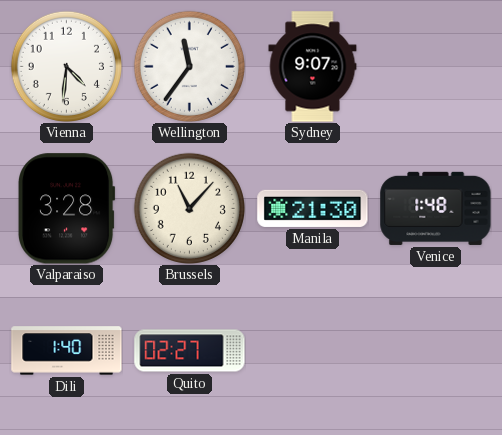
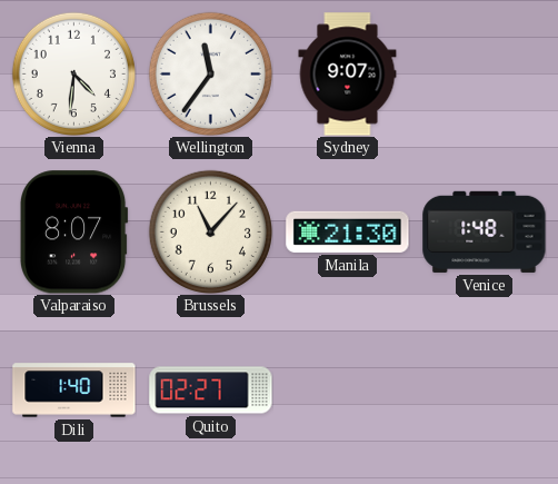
Valparaiso: 3:28 -> 8:07 (74, 233)
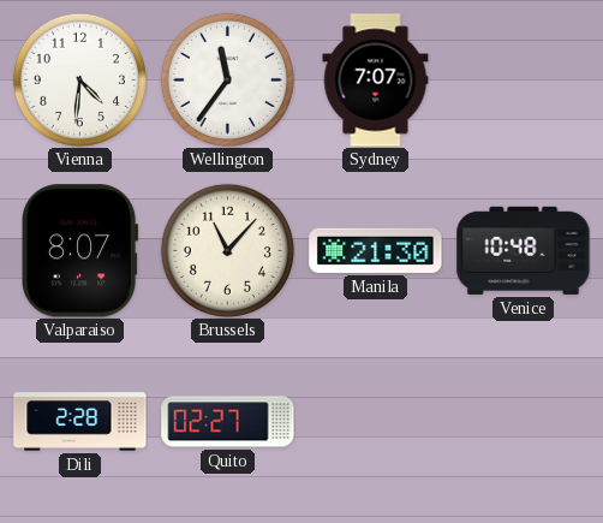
Sydney: 9:07 -> 7:07 (376, 81)
Venice: 1:48 -> 10:48 (524, 250)
Dili: 1:40 -> 2:28 (80, 422)
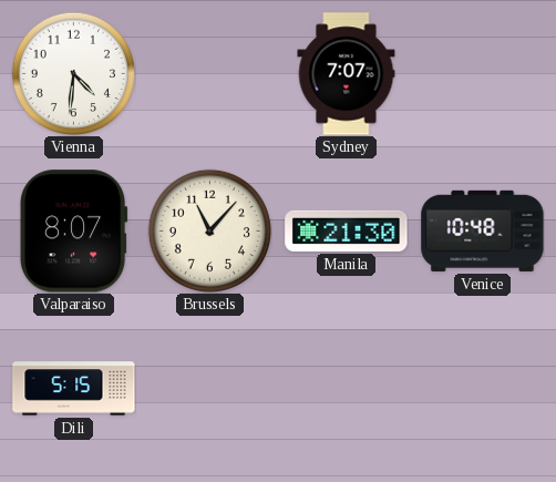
Wellington: 11:36 -> none (227, 79)
Dili: 2:28 -> 5:15 (74, 389)
Quito: 02:27 -> none (228, 422)
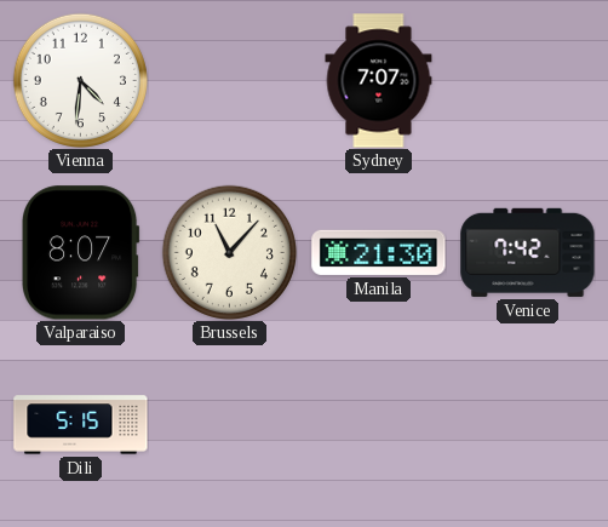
Venice: 10:48 -> 7:42 (528, 252)
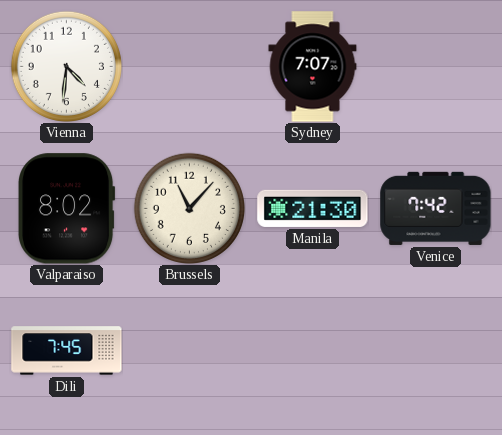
Valparaiso: 8:07 -> 8:02 (67, 209)
Dili: 5:15 -> 7:45 (67, 351)
